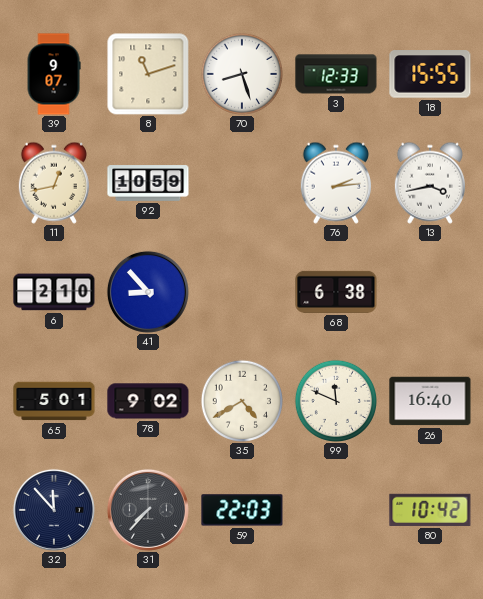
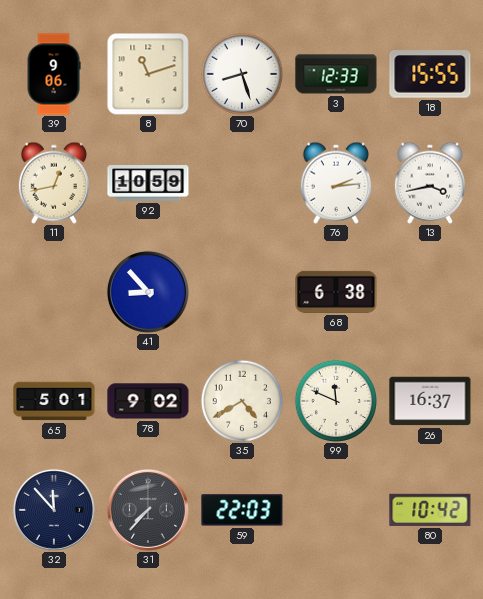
39: 9:07 -> 9:06 (54, 74)
6: 2:10 -> none (54, 292)
26: 16:40 -> 16:37 (430, 401)
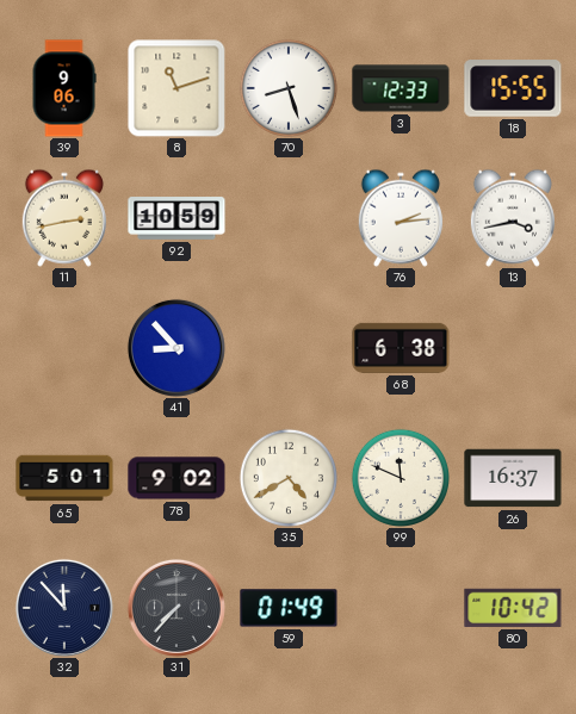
11: 12:43 -> 2:43 (64, 218)
59: 22:03 -> 01:49 (289, 608)
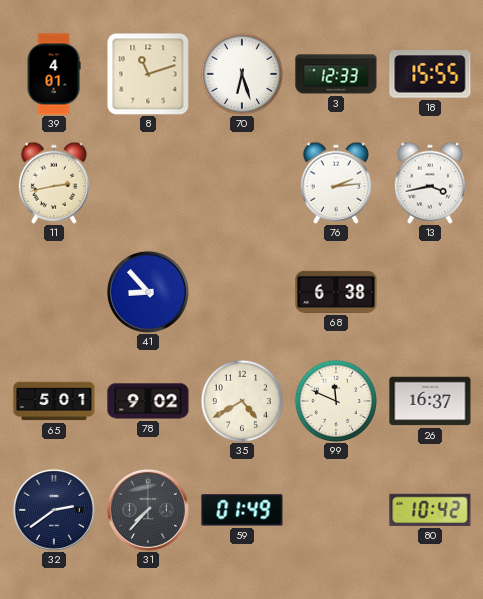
39: 9:06 -> 4:01 (54, 74)
70: 8:27 -> 6:27 (241, 73)
92: 10:59 -> none (176, 218)
32: 11:53 -> 2:39 (54, 510)
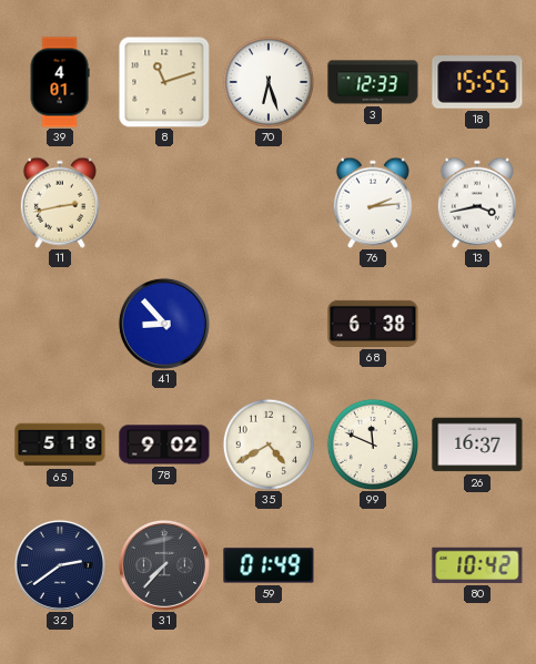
65: 5:01 -> 5:18 (60, 445)
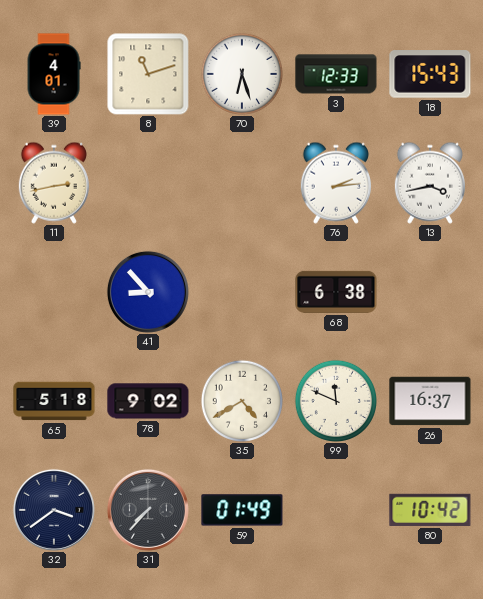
18: 15:55 -> 15:43 (430, 74)
32: 2:39 -> 3:39 (54, 510)
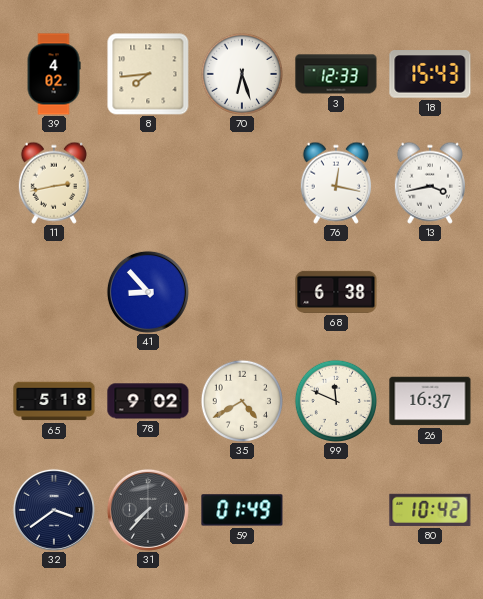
39: 4:01 -> 4:02 (54, 74)
8: 11:12 -> 7:44 (148, 74)
76: 2:14 -> 12:17 (336, 183)
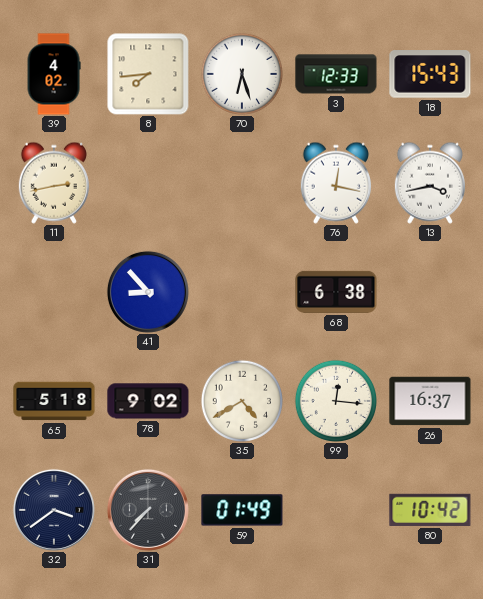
99: 11:49 -> 12:16 (335, 400)
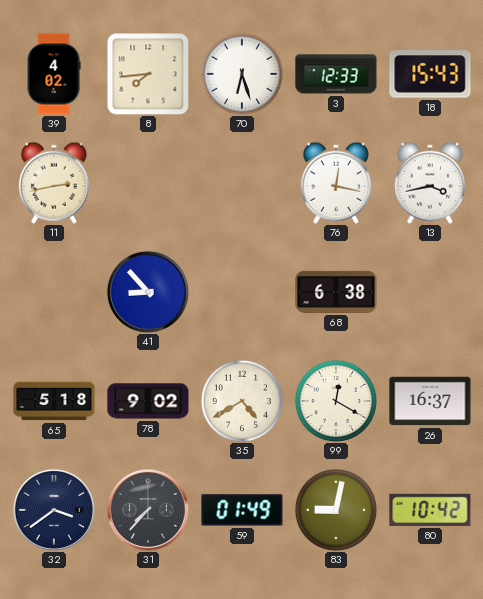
99: 12:16 -> 12:20 (335, 400)
83: none -> 9:02 (335, 509)
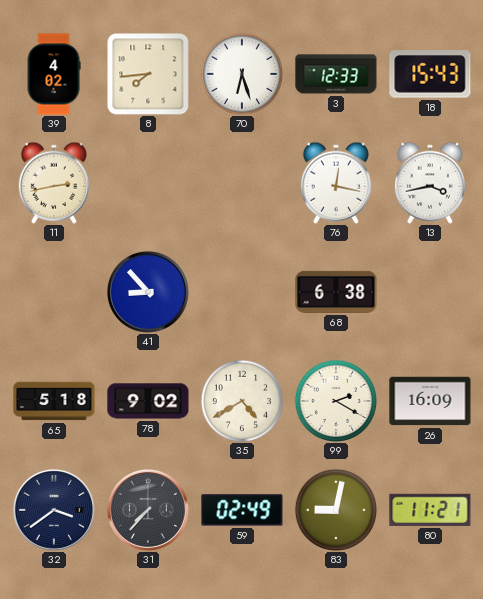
99: 12:20 -> 2:20 (335, 400)
26: 16:37 -> 16:09 (430, 401)
59: 01:49 -> 02:49 (242, 510)
80: 10:42 -> 11:21 (430, 510)
